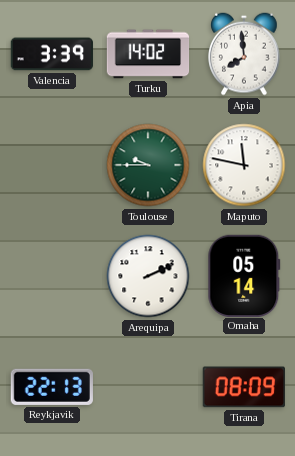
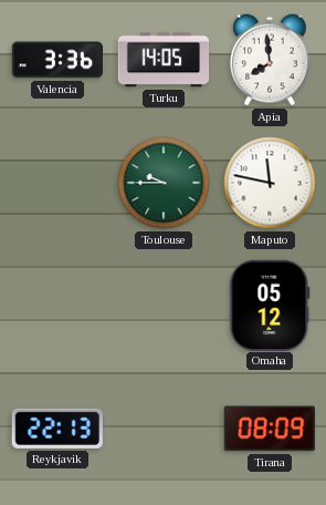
Valencia: 3:39 -> 3:36 (56, 60)
Turku: 14:02 -> 14:05 (164, 60)
Arequipa: 2:11 -> none (148, 276)
Omaha: 05:14 -> 05:12 (270, 305)
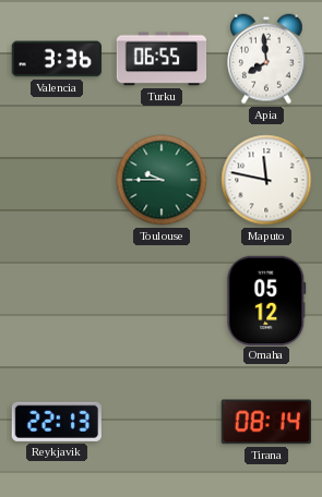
Turku: 14:05 -> 06:55 (162, 59)
Tirana: 08:09 -> 08:14 (266, 422)
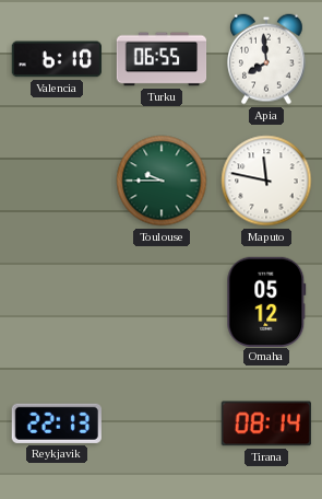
Valencia: 3:36 -> 6:10 (56, 59)
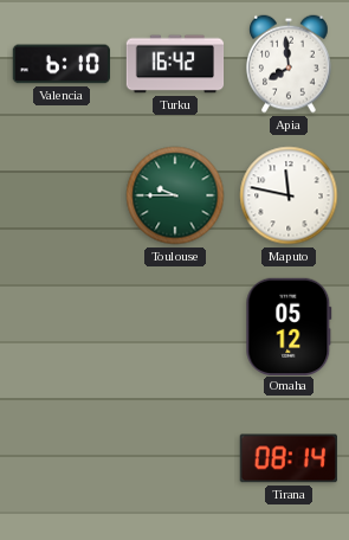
Turku: 06:55 -> 16:42 (175, 64)
Reykjavik: 22:13 -> none (57, 423)
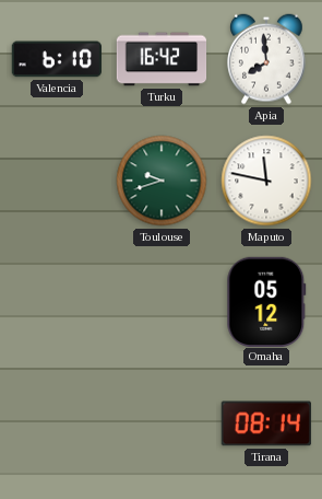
Toulouse: 9:45 -> 9:42 (162, 181)
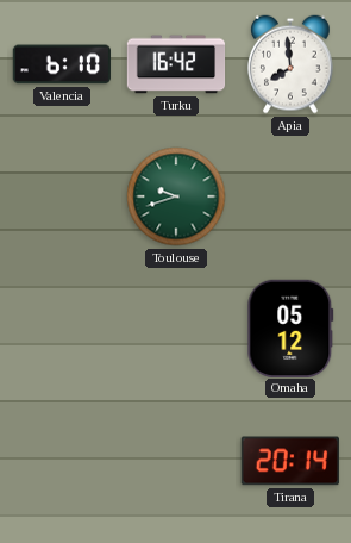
Maputo: 11:47 -> none (266, 181)
Tirana: 08:14 -> 20:14 (290, 461)
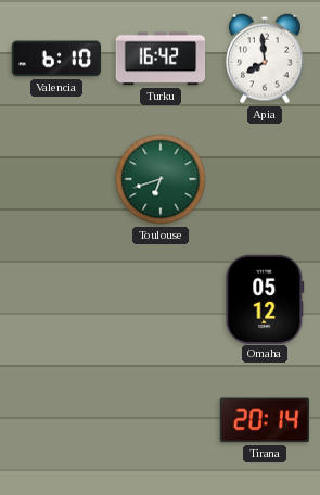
Toulouse: 9:42 -> 6:42 (161, 179)
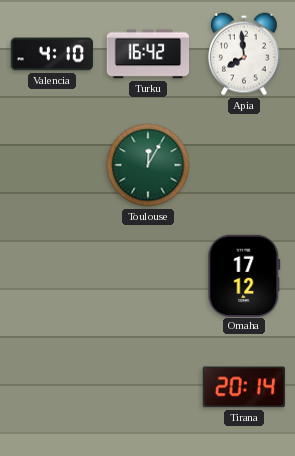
Valencia: 6:10 -> 4:10 (51, 54)
Toulouse: 6:42 -> 12:05 (148, 165)
Omaha: 05:12 -> 17:12 (244, 275)
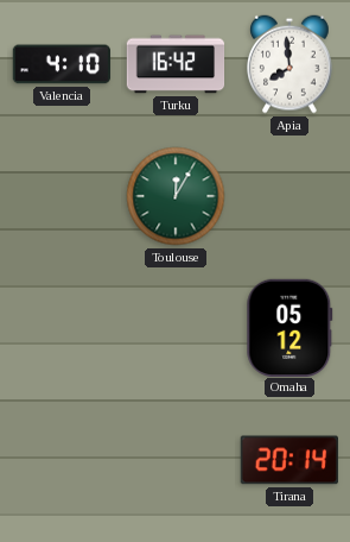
Omaha: 17:12 -> 05:12 (289, 327)
